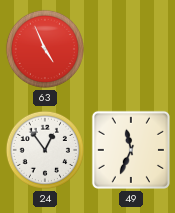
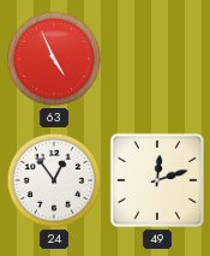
49: 11:34 -> 12:12 (157, 180)
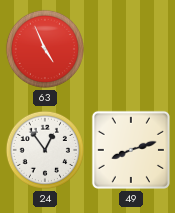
49: 12:12 -> 8:12 (131, 150)
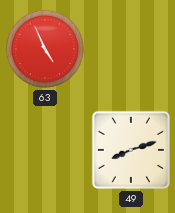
24: 12:54 -> none (45, 150)
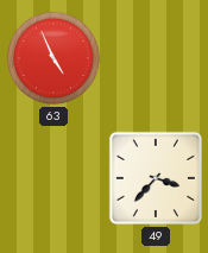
49: 8:12 -> 3:37 (156, 178)
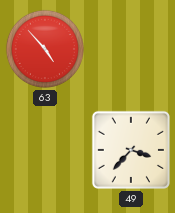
63: 4:56 -> 4:53 (45, 49)
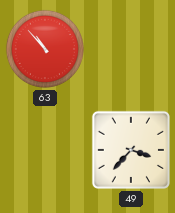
63: 4:53 -> 10:53 (45, 49)
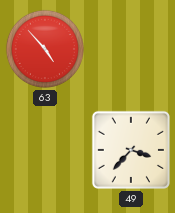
63: 10:53 -> 4:53 (45, 49)
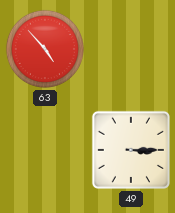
49: 3:37 -> 3:15 (131, 150)
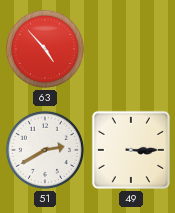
51: none -> 2:40 (45, 150)
